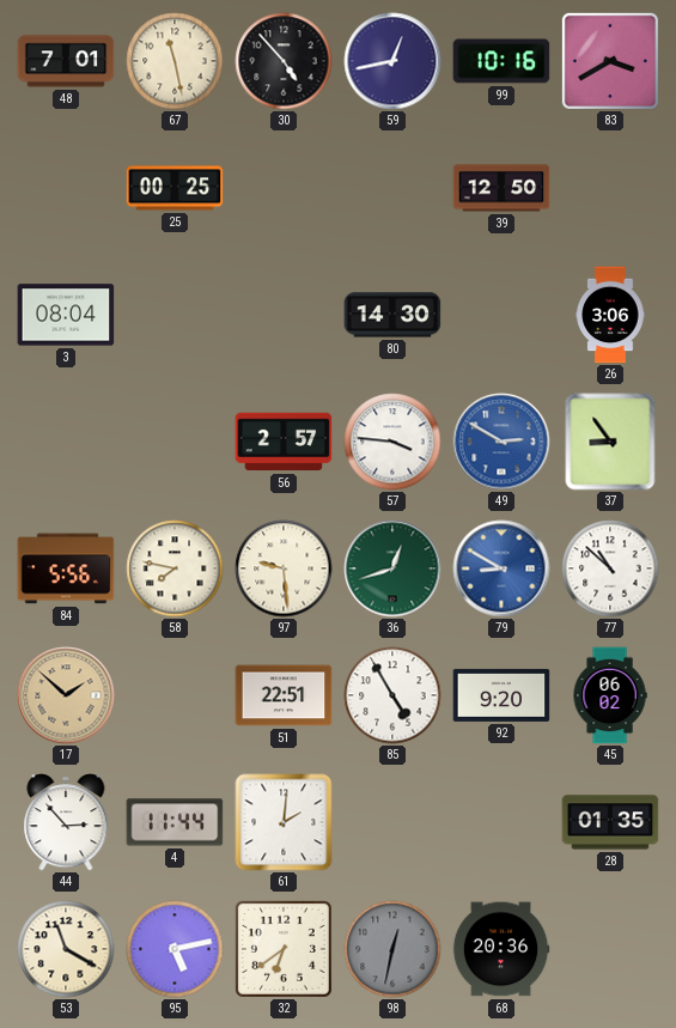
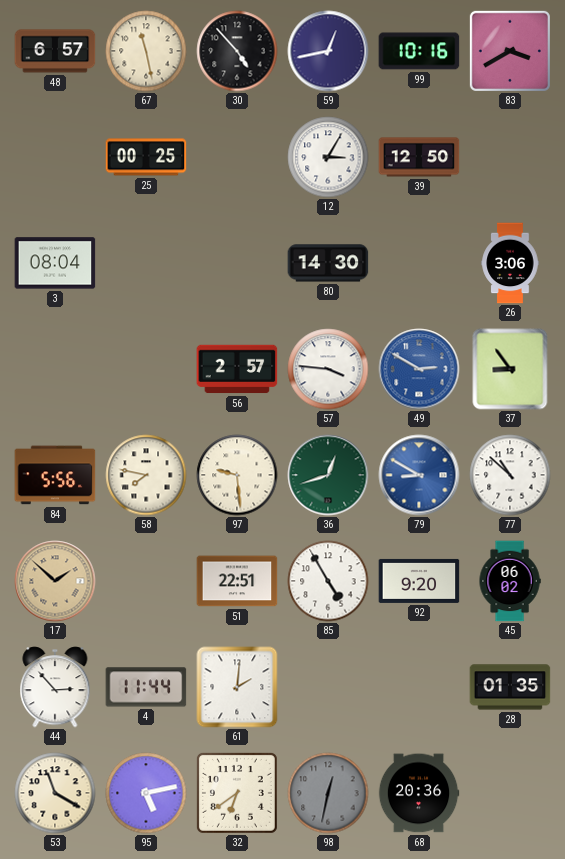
48: 7:01 -> 6:57 (55, 51)
12: none -> 3:05 (328, 157)
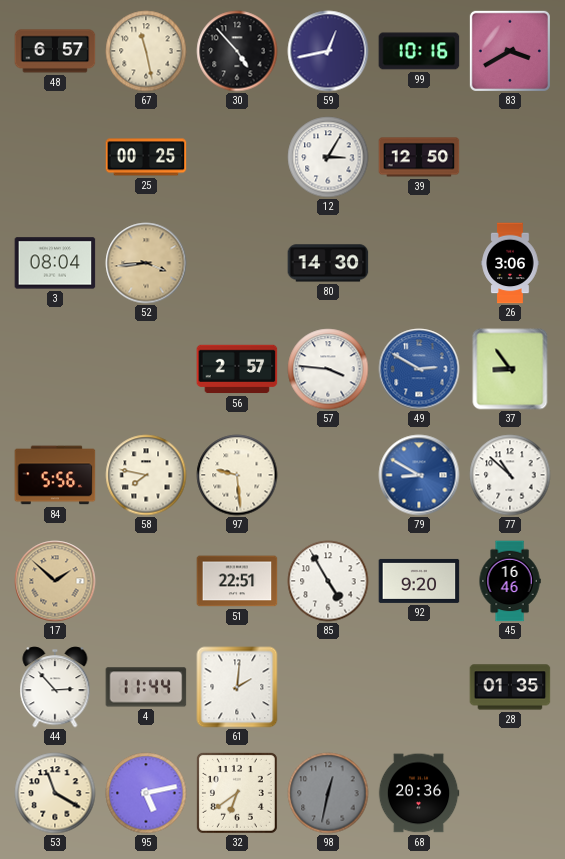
52: none -> 3:44 (146, 263)
36: 12:42 -> none (328, 475)
45: 06:02 -> 16:46 (510, 581)
